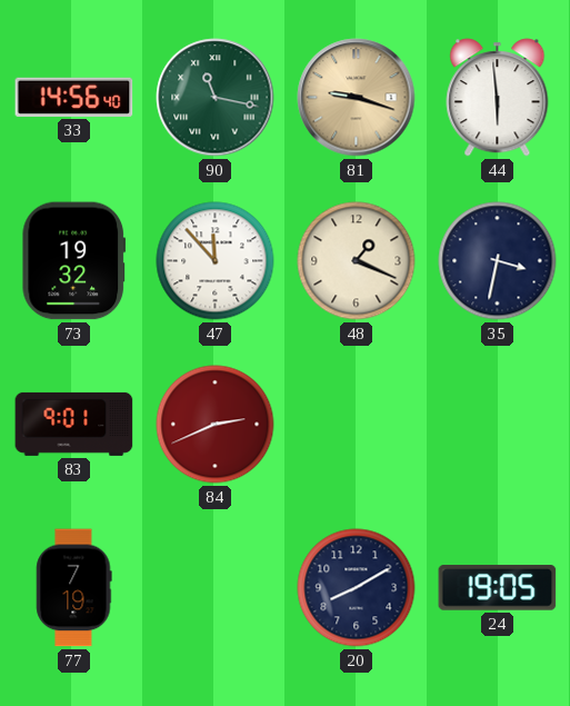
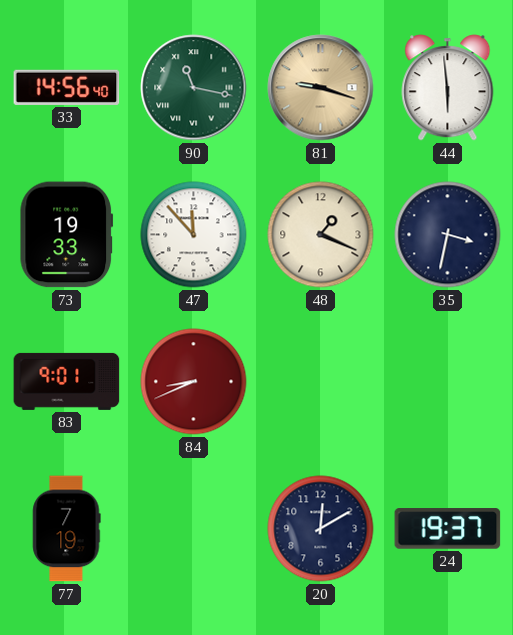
73: 19:32 -> 19:33 (66, 235)
84: 2:41 -> 8:41 (194, 382)
20: 8:10 -> 12:10 (321, 529)
24: 19:05 -> 19:37 (448, 529)
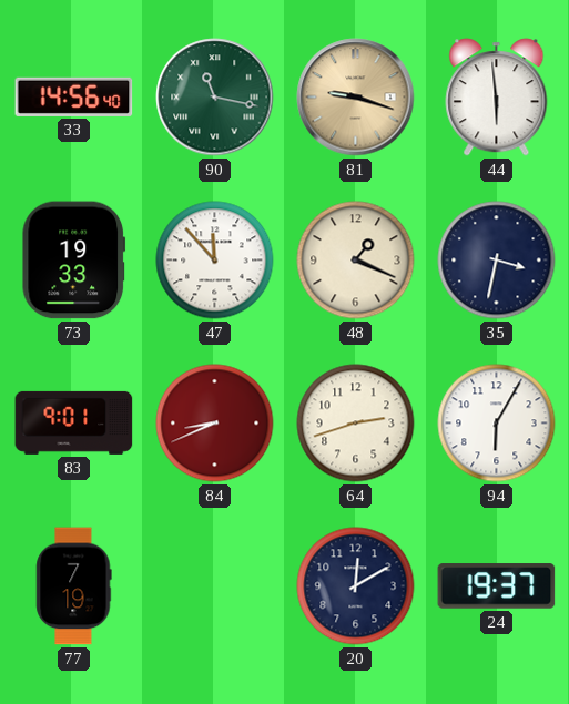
64: none -> 2:42 (356, 424)
94: none -> 6:05 (497, 424)
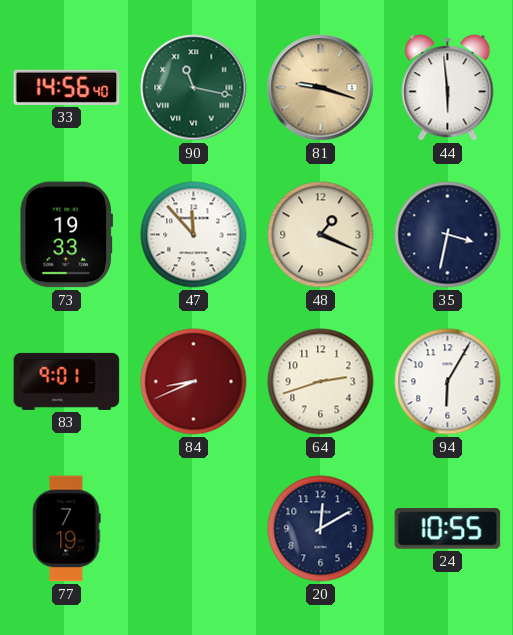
24: 19:37 -> 10:55 (448, 529)
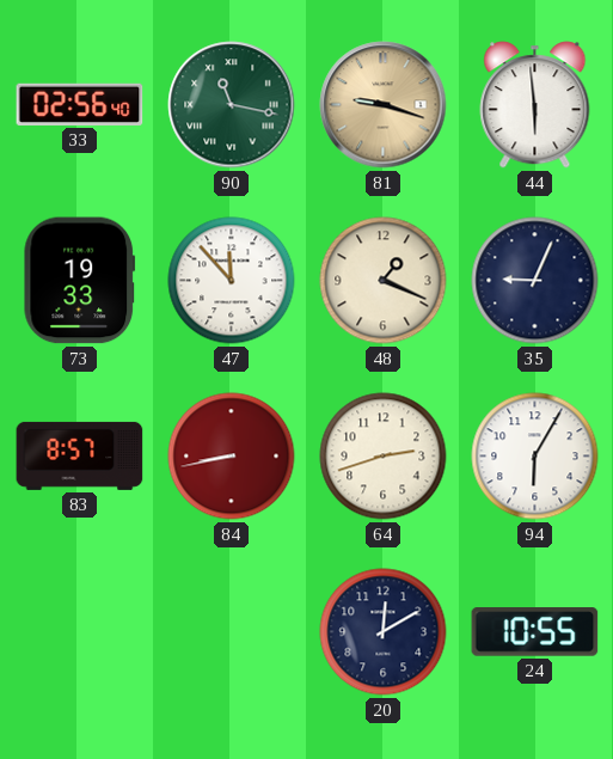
33: 14:56 -> 02:56 (80, 104)
35: 3:32 -> 9:04 (535, 281)
83: 9:01 -> 8:57 (80, 455)
84: 8:41 -> 8:43 (232, 457)
77: 7:19 -> none (67, 529)
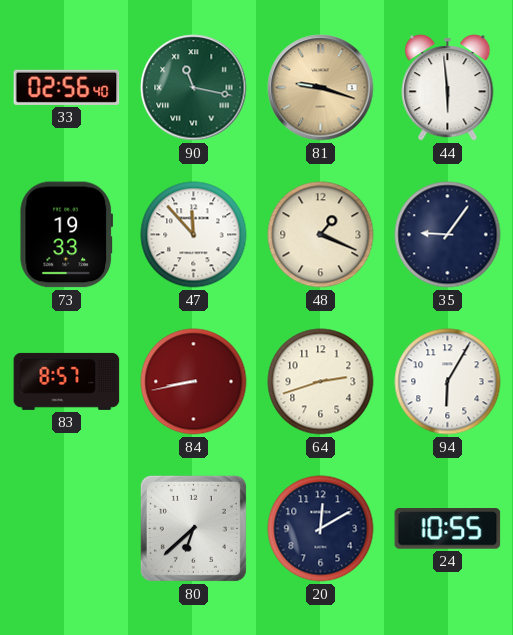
35: 9:04 -> 9:06 (448, 235)
80: none -> 6:38 (193, 528)
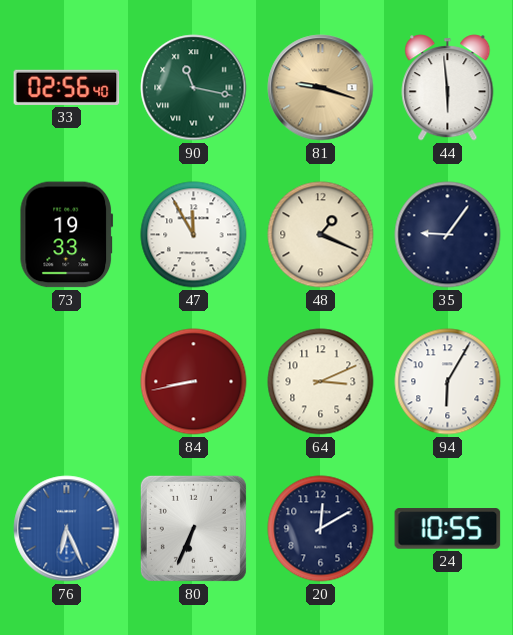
47: 11:53 -> 11:55 (194, 235)
83: 8:57 -> none (67, 381)
64: 2:42 -> 3:11 (321, 382)
76: none -> 6:26 (67, 529)
80: 6:38 -> 6:34 (193, 528)
